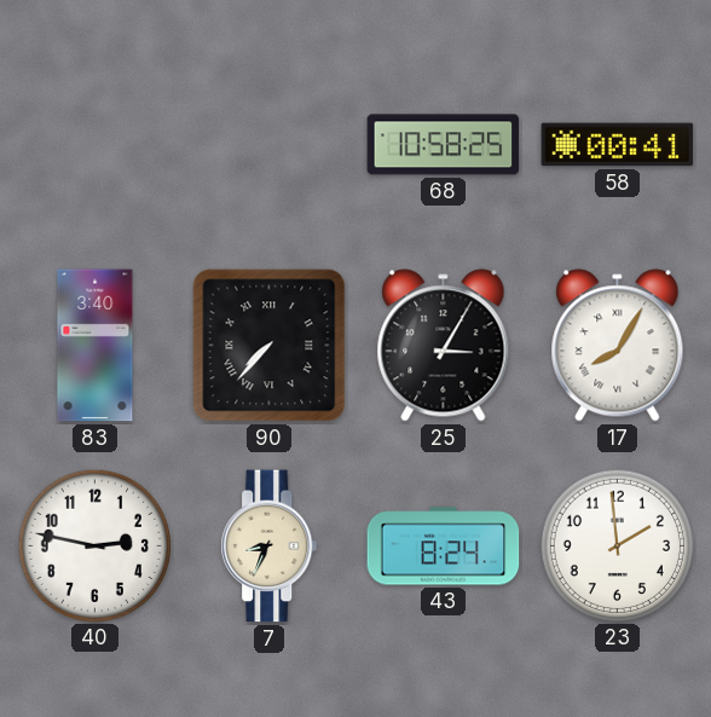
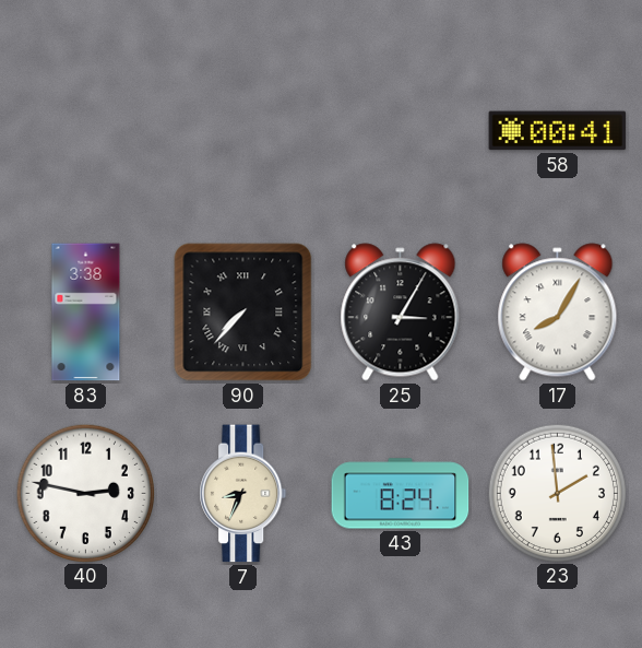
68: 10:58 -> none (444, 145)
83: 3:40 -> 3:38 (86, 313)
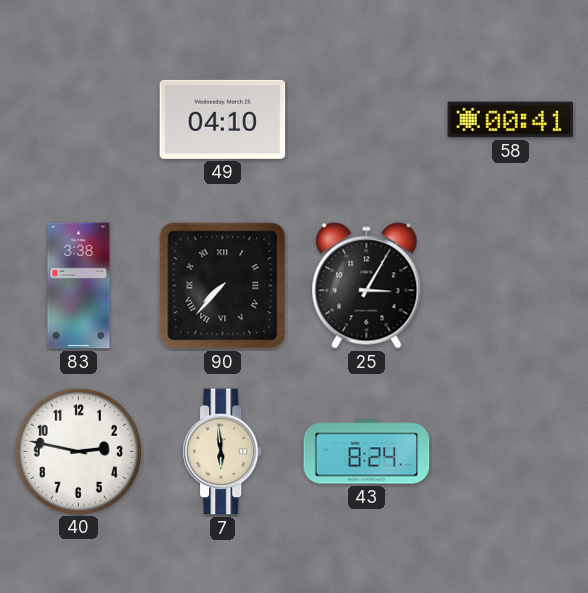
49: none -> 04:10 (223, 119)
17: 8:05 -> none (558, 313)
7: 8:34 -> 5:59 (223, 452)
23: 1:59 -> none (557, 493)
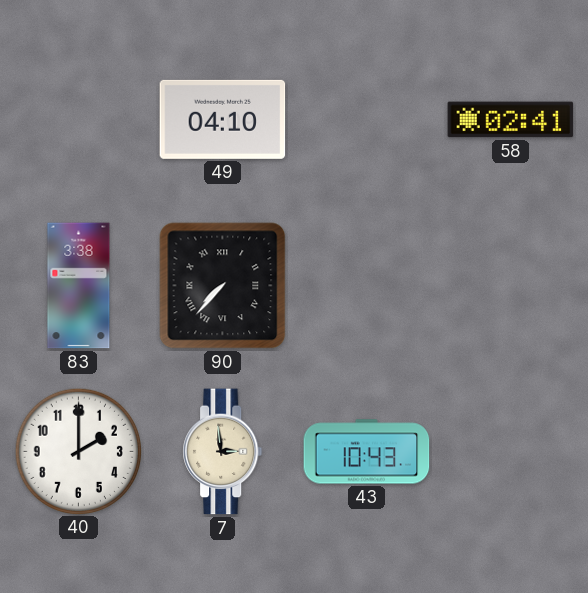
58: 00:41 -> 02:41 (511, 120)
25: 3:05 -> none (367, 286)
40: 2:47 -> 2:00 (78, 451)
7: 5:59 -> 2:59 (223, 452)
43: 8:24 -> 10:43 (367, 452)
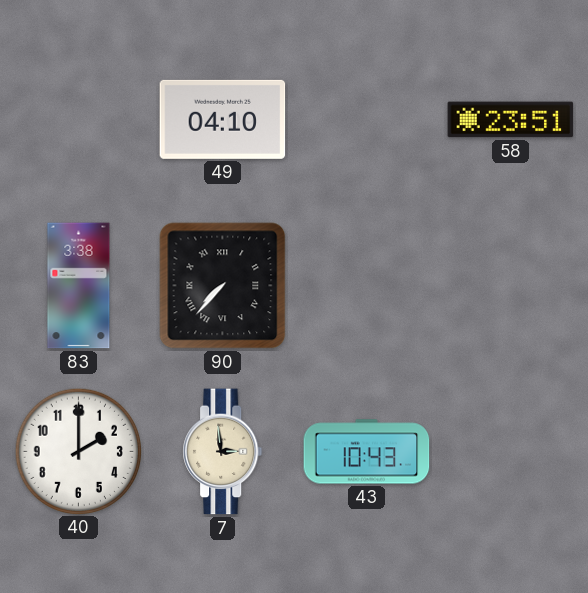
58: 02:41 -> 23:51 (511, 120)
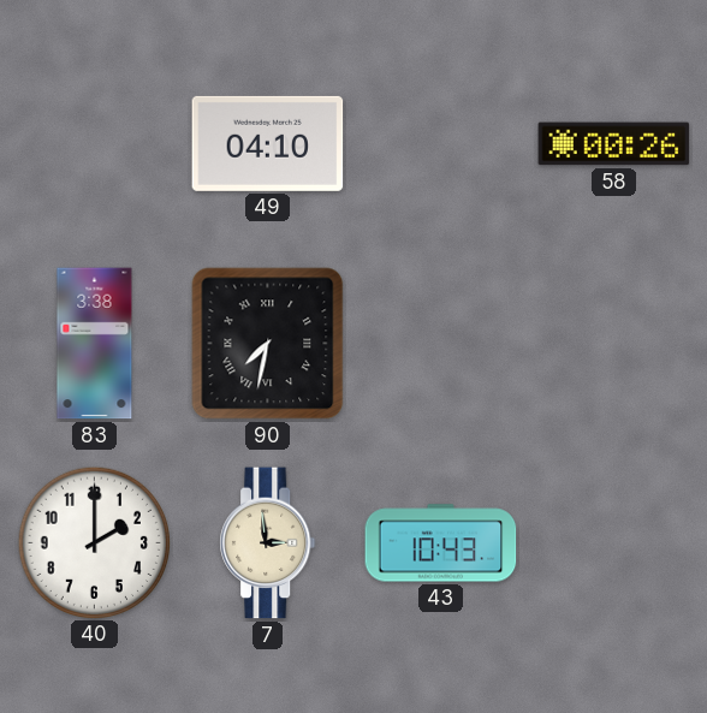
58: 23:51 -> 00:26 (614, 144)
90: 7:37 -> 7:32 (268, 344)
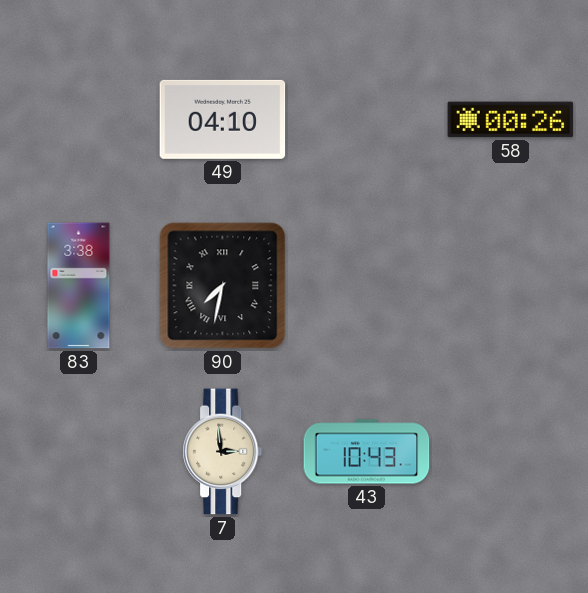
40: 2:00 -> none (94, 542)
